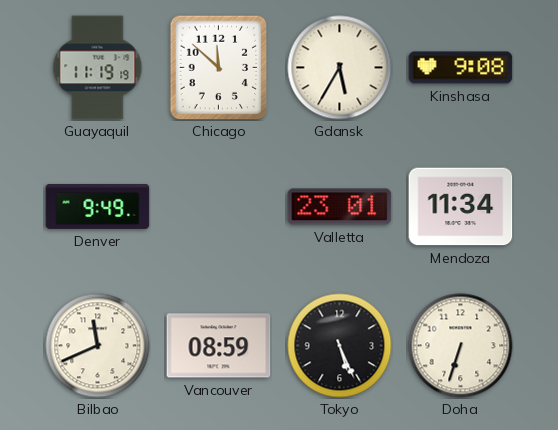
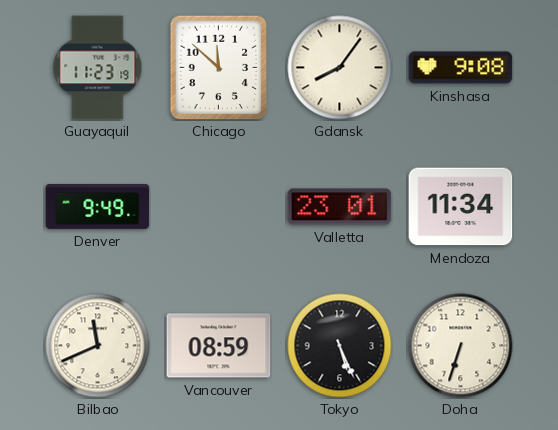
Guayaquil: 11:19 -> 11:23 (98, 68)
Gdansk: 5:35 -> 8:06 (340, 68)
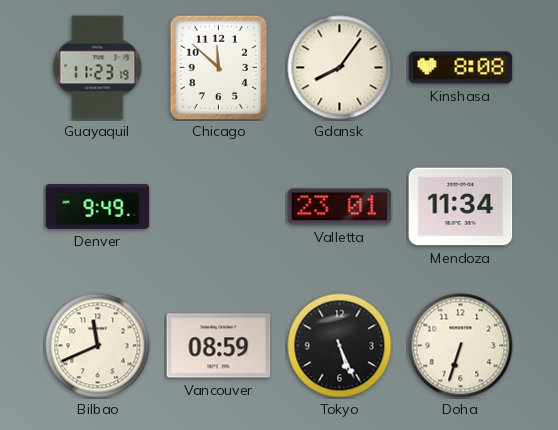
Kinshasa: 9:08 -> 8:08 (461, 68)
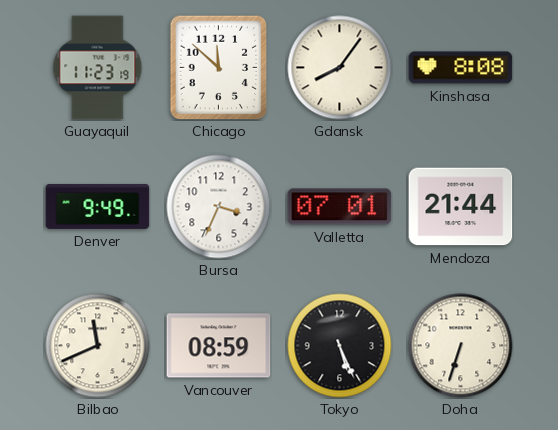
Bursa: none -> 3:34 (219, 207)
Valletta: 23:01 -> 07:01 (340, 207)
Mendoza: 11:34 -> 21:44 (461, 207)
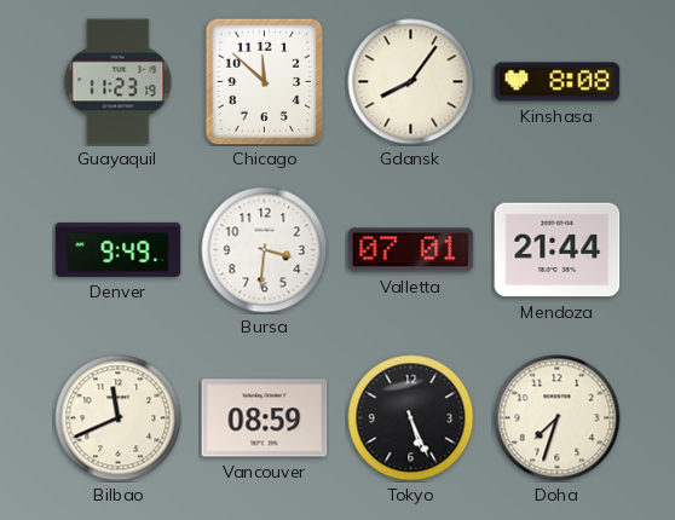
Bursa: 3:34 -> 3:31 (265, 250)
Doha: 6:33 -> 7:33 (558, 418)
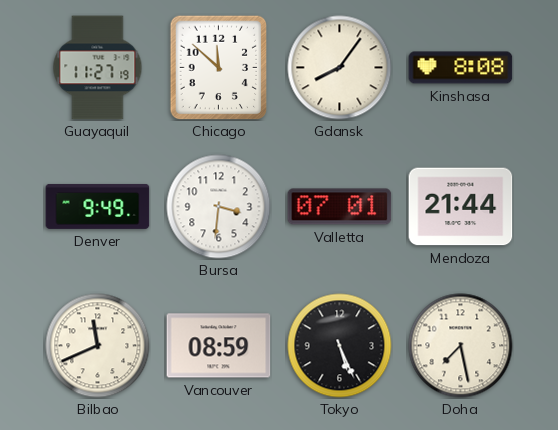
Guayaquil: 11:23 -> 11:27 (98, 68)
Doha: 7:33 -> 7:28 (461, 346)
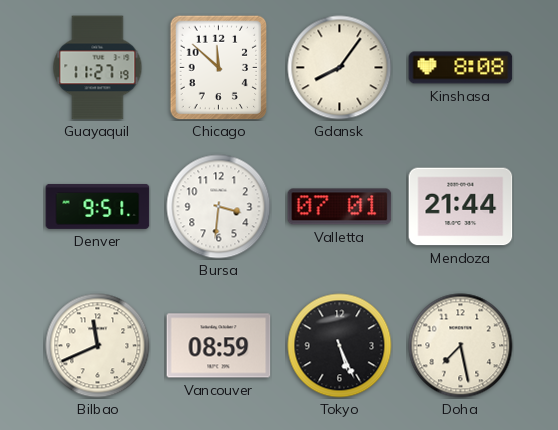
Denver: 9:49 -> 9:51 (98, 206)
